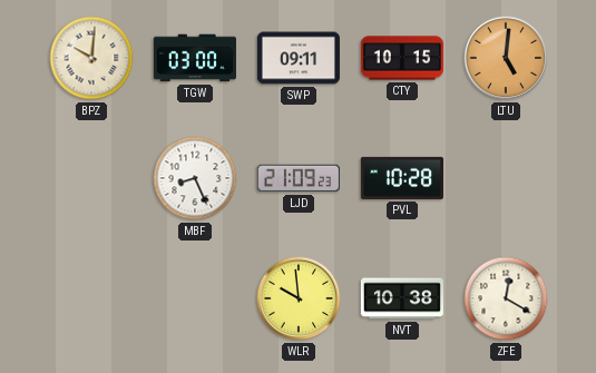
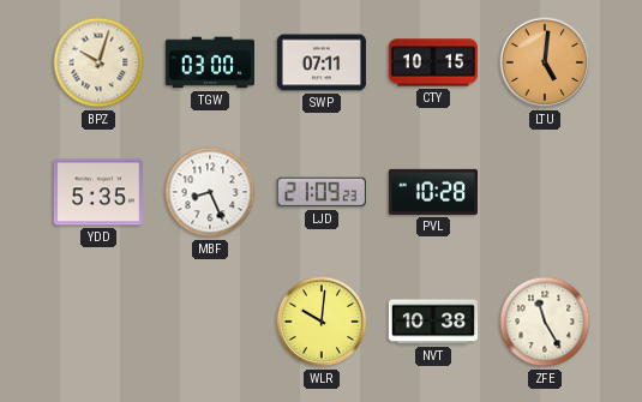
BPZ: 10:01 -> 10:03 (98, 62)
SWP: 09:11 -> 07:11 (322, 62)
YDD: none -> 5:35 (98, 192)
WLR: 9:59 -> 10:01 (322, 322)
ZFE: 12:20 -> 11:25 (545, 322)
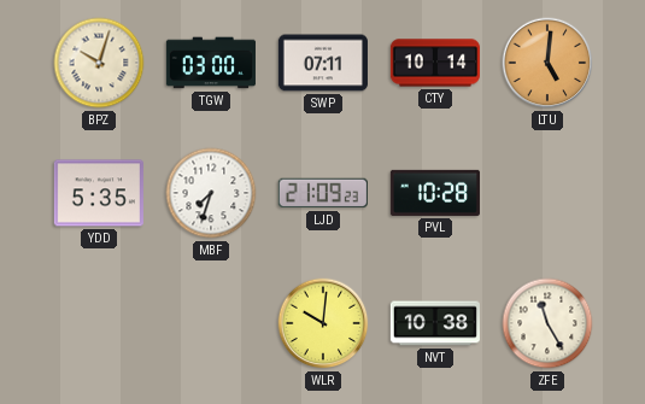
CTY: 10:15 -> 10:14 (435, 63)
MBF: 8:26 -> 7:33 (211, 193)
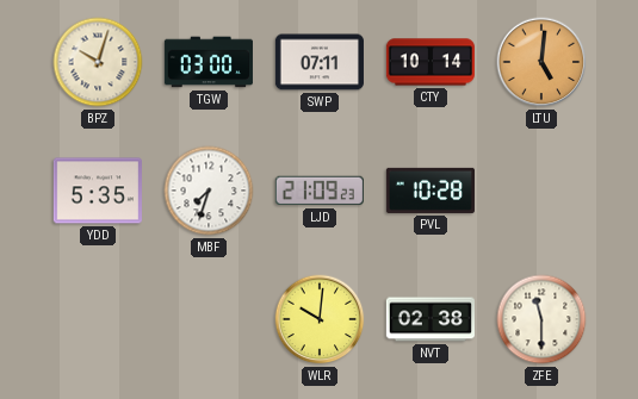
NVT: 10:38 -> 02:38 (431, 319)
ZFE: 11:25 -> 11:30 (541, 319)
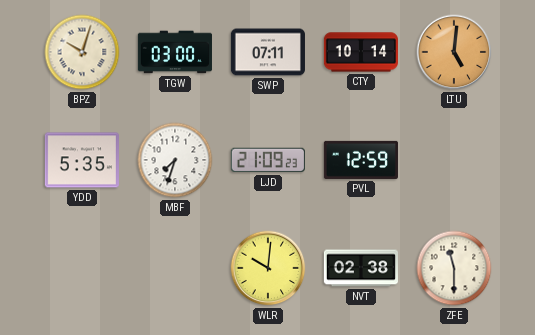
PVL: 10:28 -> 12:59 (361, 160)
